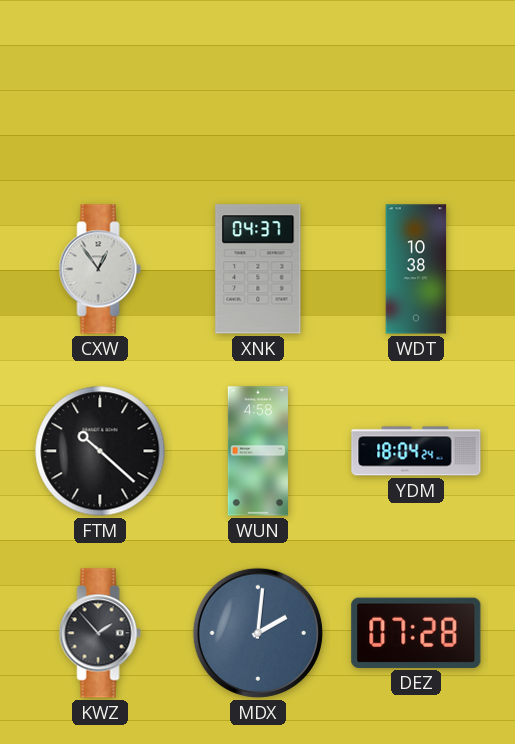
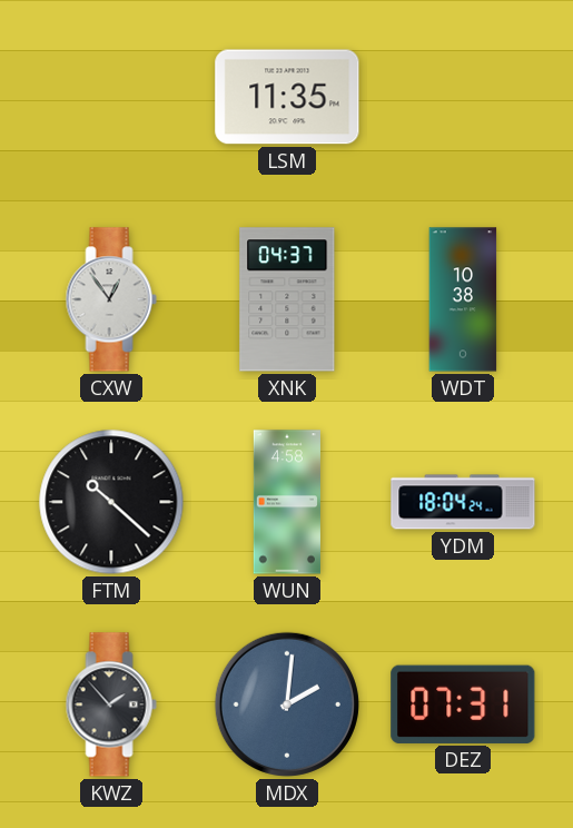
LSM: none -> 11:35 (287, 97)
DEZ: 07:28 -> 07:31 (463, 704)
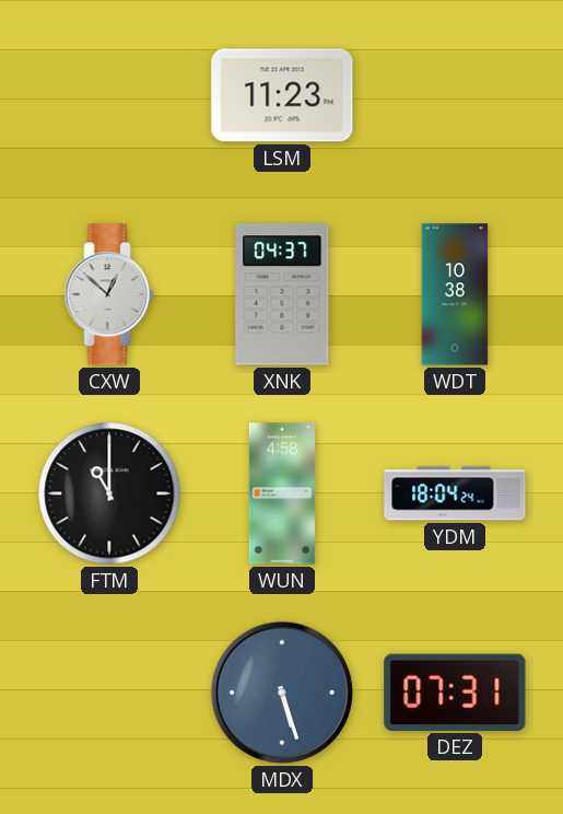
LSM: 11:35 -> 11:23 (282, 95)
CXW: 12:54 -> 12:52 (109, 294)
FTM: 10:22 -> 11:00 (109, 493)
KWZ: 1:53 -> none (111, 704)
MDX: 2:01 -> 5:27 (282, 693)
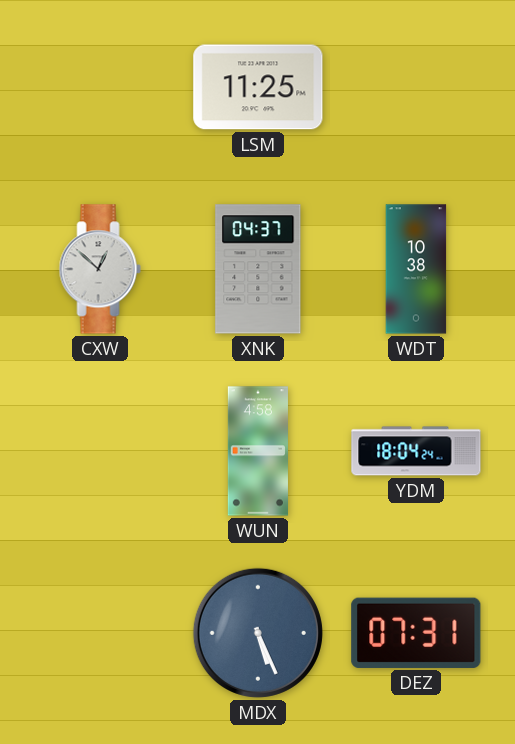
LSM: 11:23 -> 11:25 (258, 87)
FTM: 11:00 -> none (109, 493)
MDX: 5:27 -> 5:26 (258, 633)
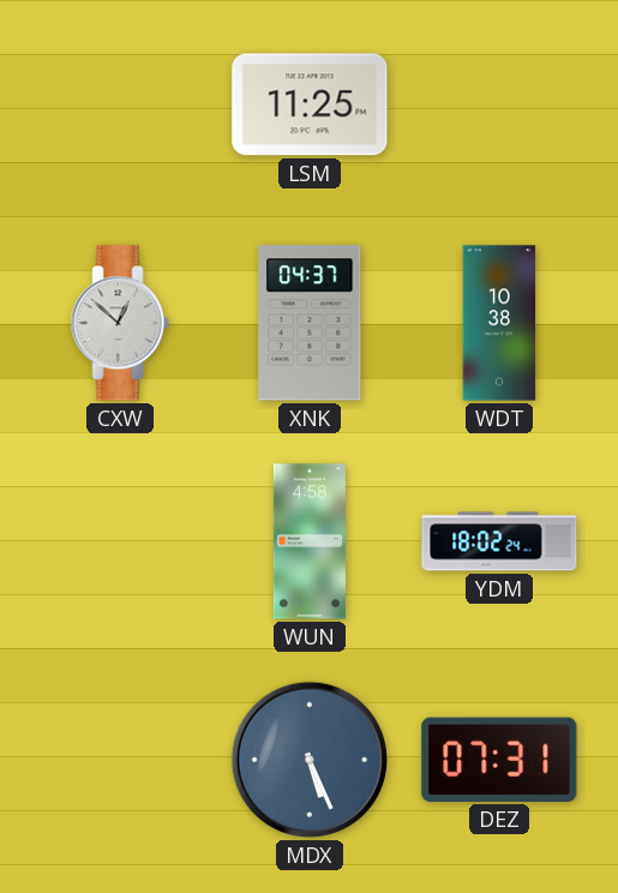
YDM: 18:04 -> 18:02 (499, 541)
